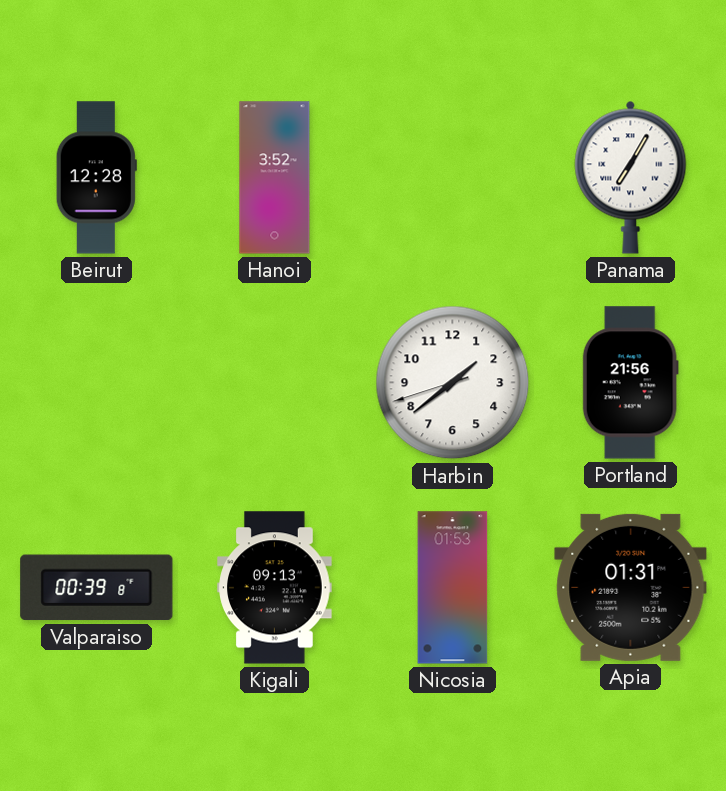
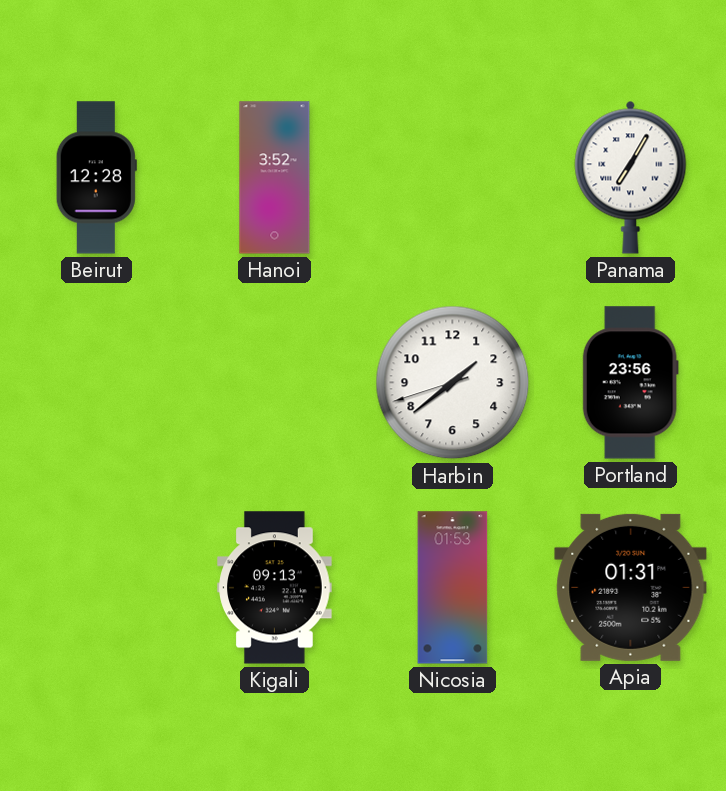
Portland: 21:56 -> 23:56 (630, 383)
Valparaiso: 00:39 -> none (97, 588)
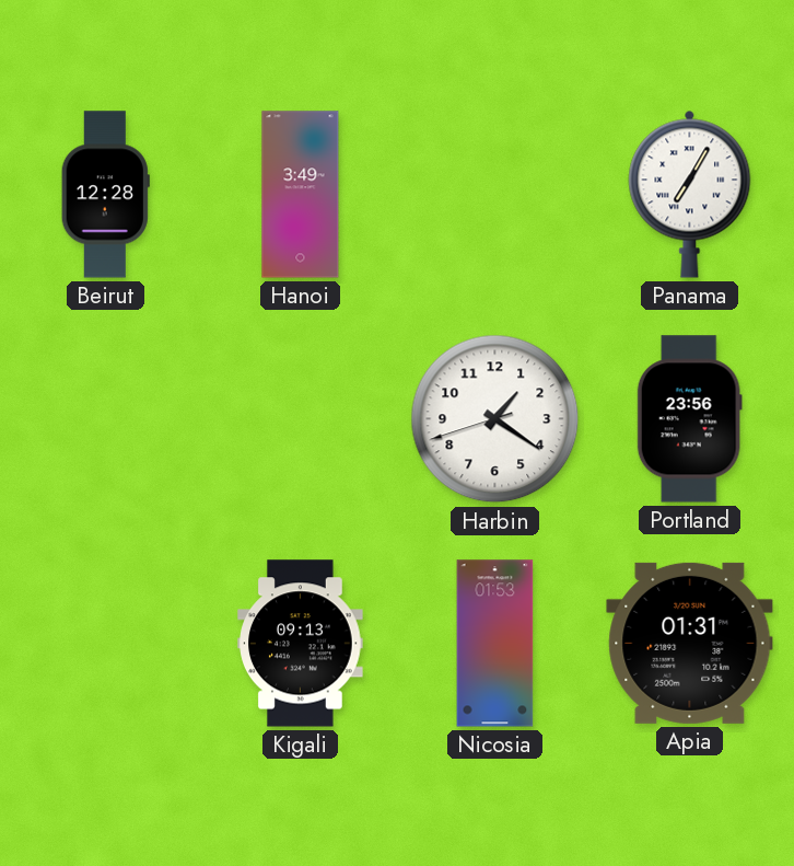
Hanoi: 3:52 -> 3:49 (301, 195)
Harbin: 1:38 -> 1:20 (495, 419)
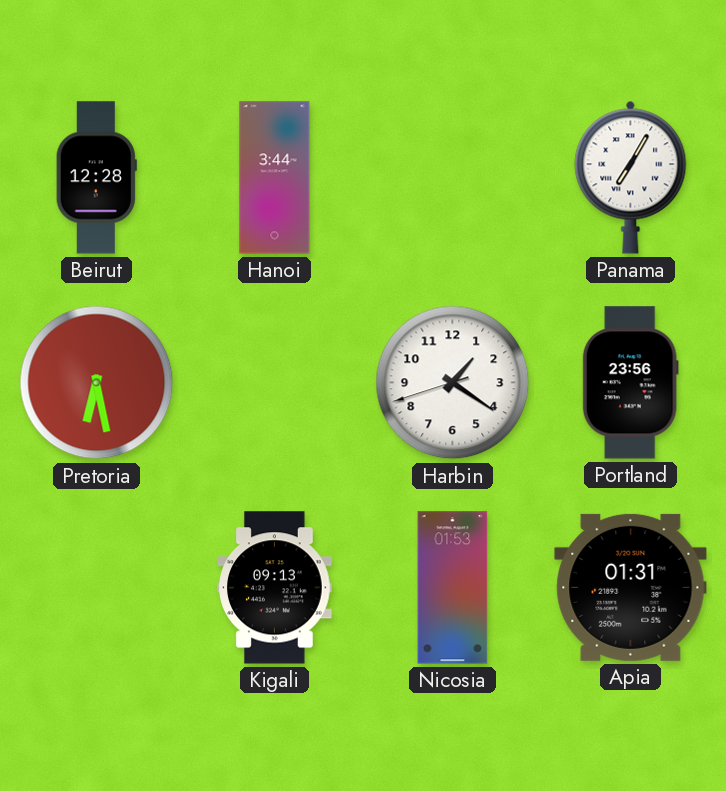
Hanoi: 3:49 -> 3:44 (275, 178)
Pretoria: none -> 6:28 (97, 383)
